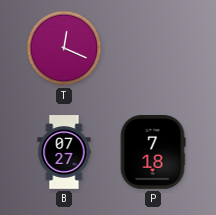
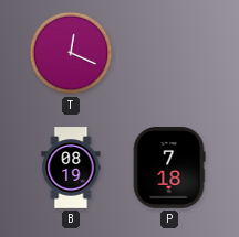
B: 07:27 -> 08:19 (71, 168)
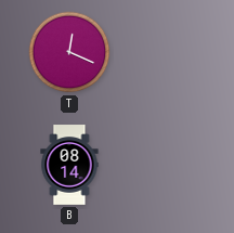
B: 08:19 -> 08:14 (69, 165)
P: 7:18 -> none (169, 169)
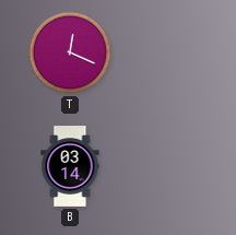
B: 08:14 -> 03:14 (70, 166)
